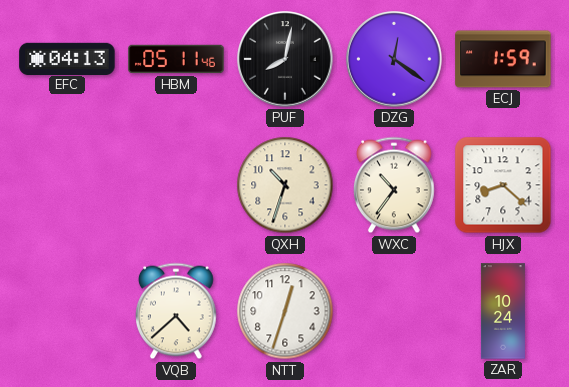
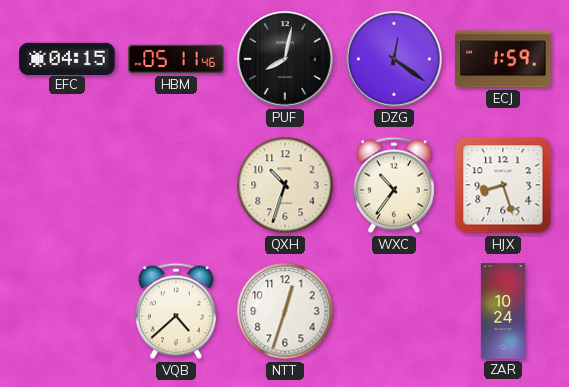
EFC: 04:13 -> 04:15 (67, 58)
HJX: 8:22 -> 8:27 (503, 185)
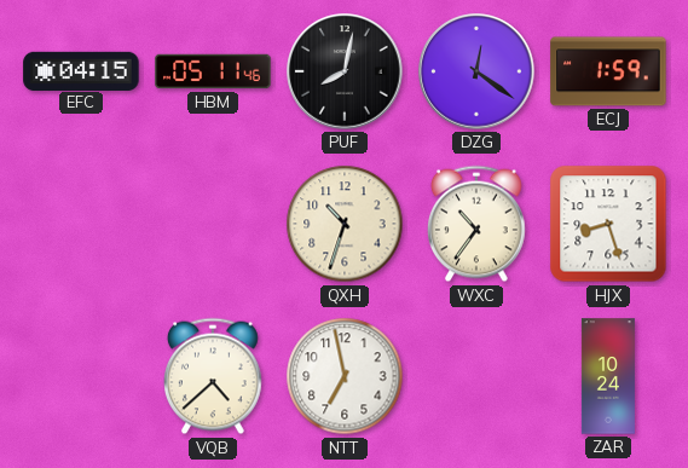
NTT: 12:33 -> 6:58 (345, 376)
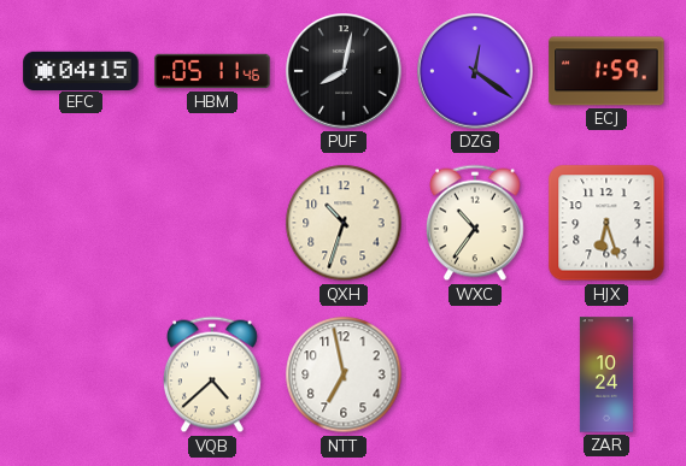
HJX: 8:27 -> 6:27 (606, 223)
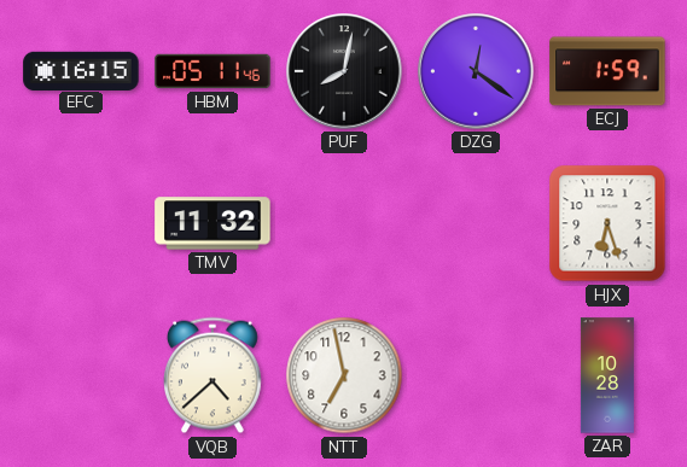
EFC: 04:15 -> 16:15 (81, 70)
TMV: none -> 11:32 (212, 223)
QXH: 10:33 -> none (344, 223)
WXC: 10:36 -> none (476, 223)
ZAR: 10:24 -> 10:28 (607, 375)
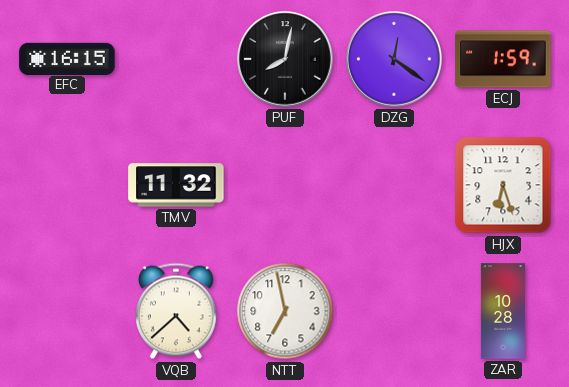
HBM: 05:11 -> none (212, 71)
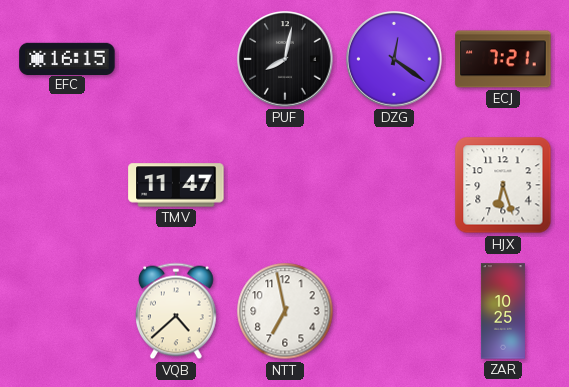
ECJ: 1:59 -> 7:21 (503, 59)
TMV: 11:32 -> 11:47 (176, 185)
ZAR: 10:28 -> 10:25 (503, 311)
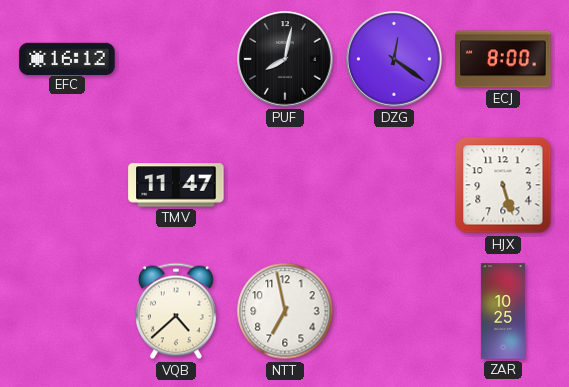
EFC: 16:15 -> 16:12 (67, 58)
ECJ: 7:21 -> 8:00 (503, 59)
HJX: 6:27 -> 5:27 (503, 185)
